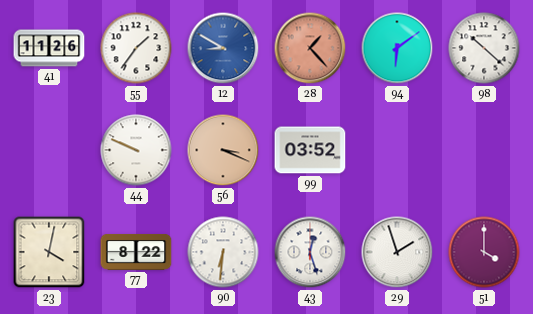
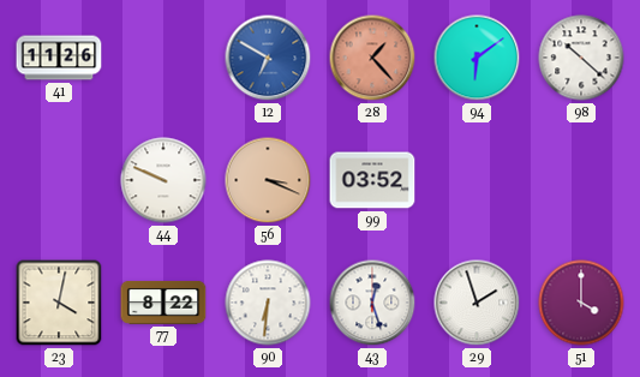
55: 1:36 -> none (136, 48)
12: 8:50 -> 6:50 (268, 58)
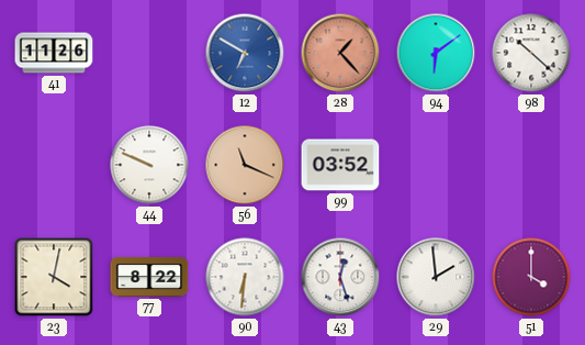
56: 3:19 -> 11:19 (245, 165)
29: 1:57 -> 1:59 (436, 277)
